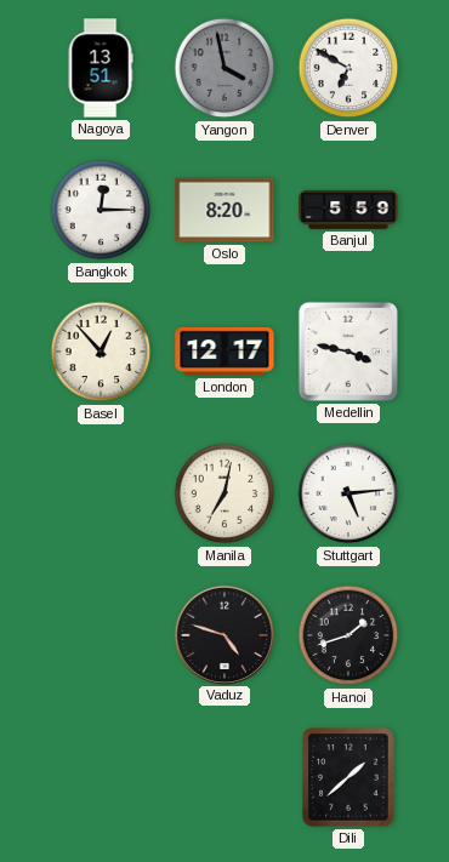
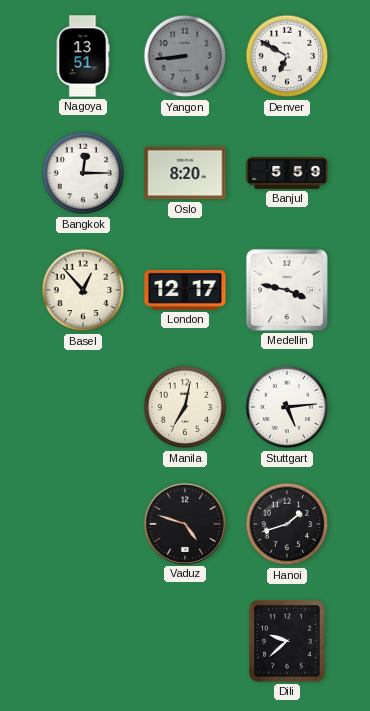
Yangon: 3:58 -> 8:44 (185, 56)
Dili: 1:38 -> 9:38 (287, 641)
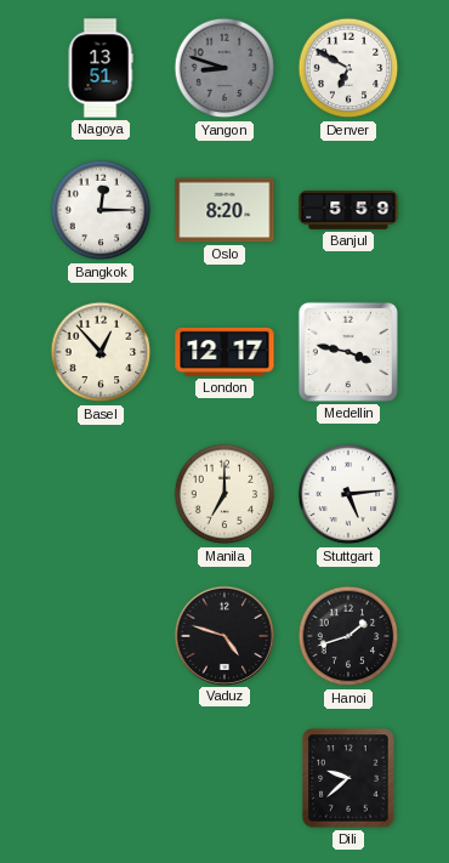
Yangon: 8:44 -> 8:48 (224, 68)
Manila: 7:02 -> 7:00 (224, 494)
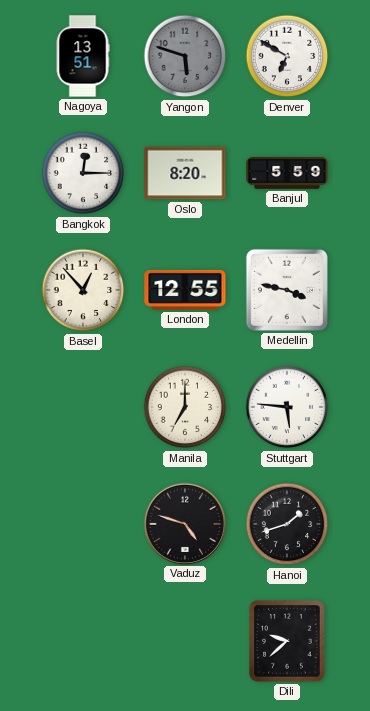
Yangon: 8:48 -> 5:48 (185, 56)
London: 12:17 -> 12:55 (185, 290)
Stuttgart: 5:14 -> 5:46 (287, 407)
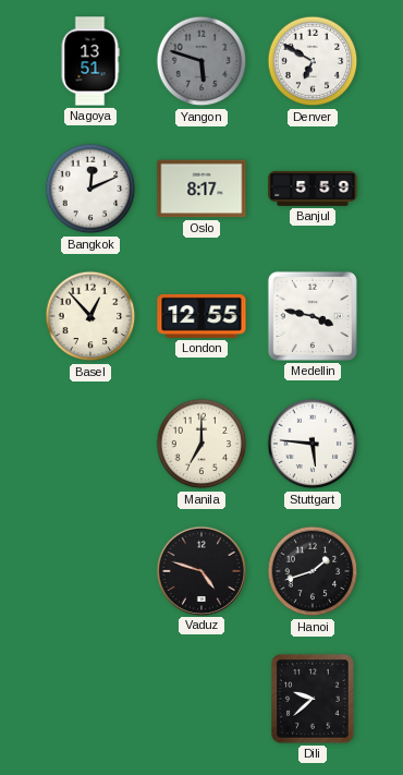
Bangkok: 12:15 -> 12:11 (90, 189)
Oslo: 8:20 -> 8:17 (201, 189)
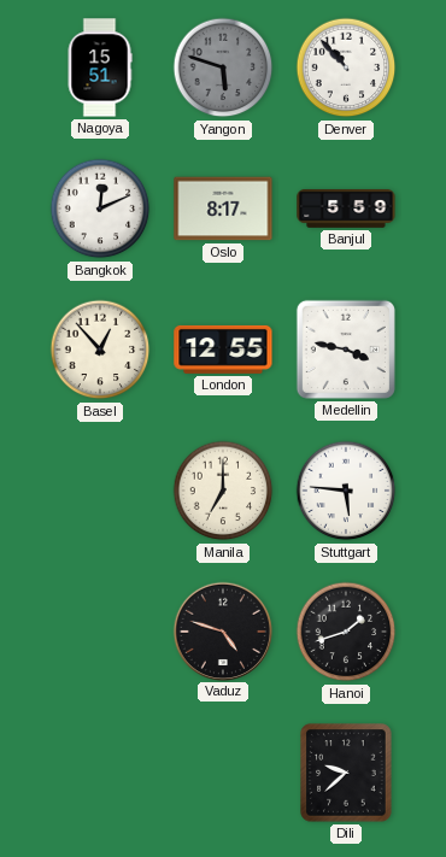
Nagoya: 13:51 -> 15:51 (100, 67)
Denver: 6:50 -> 10:53 (346, 67)
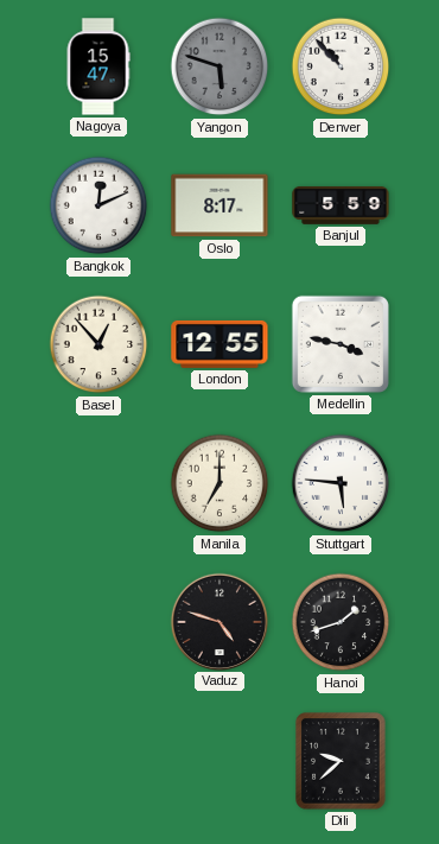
Nagoya: 15:51 -> 15:47 (98, 66)
